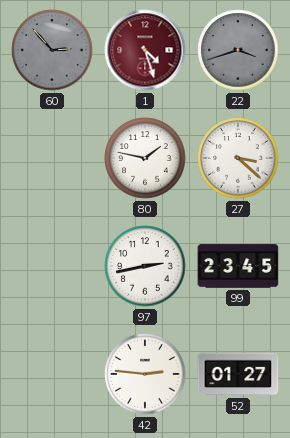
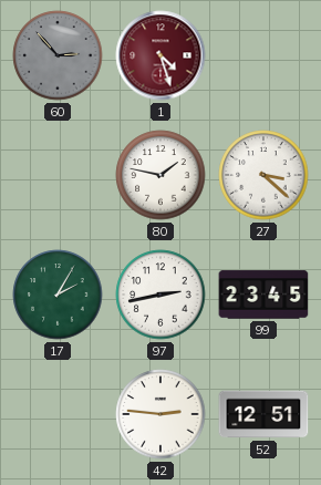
22: 3:42 -> none (238, 50)
17: none -> 2:05 (58, 295)
52: 01:27 -> 12:51 (263, 414)
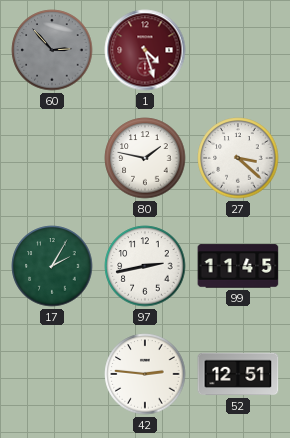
99: 23:45 -> 11:45 (238, 266)
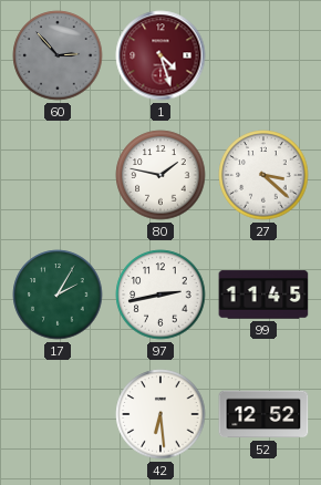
42: 2:46 -> 6:29 (161, 414)
52: 12:51 -> 12:52 (263, 414)
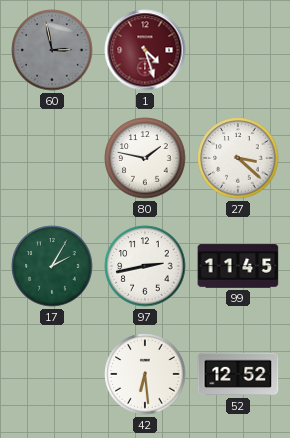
60: 2:53 -> 2:58 (52, 50)
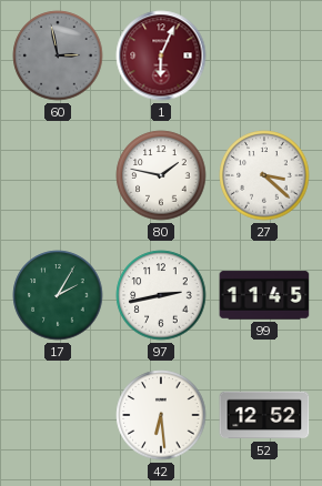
1: 4:27 -> 6:04 (161, 55)
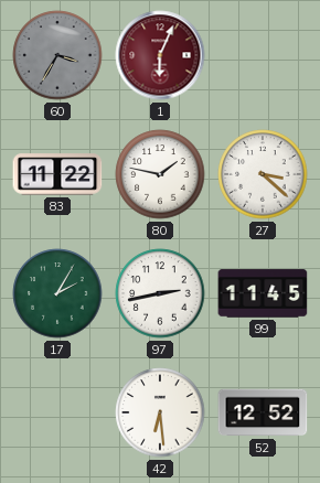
60: 2:58 -> 3:35 (57, 55)
83: none -> 11:22 (57, 174)
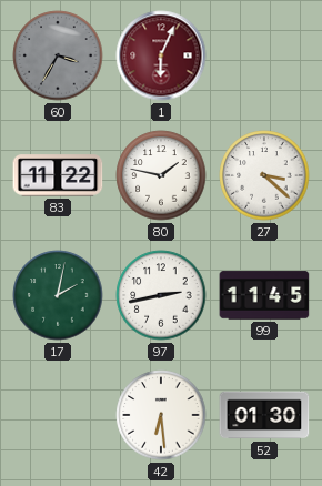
17: 2:05 -> 2:02 (58, 295)
52: 12:52 -> 01:30 (264, 415)
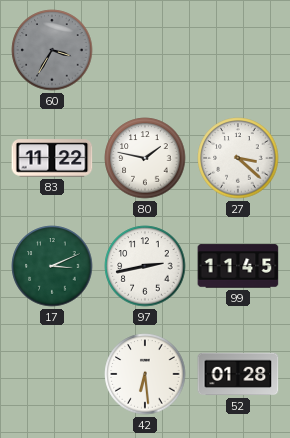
1: 6:04 -> none (161, 55)
17: 2:02 -> 3:11 (52, 266)
52: 01:30 -> 01:28 (238, 374)
